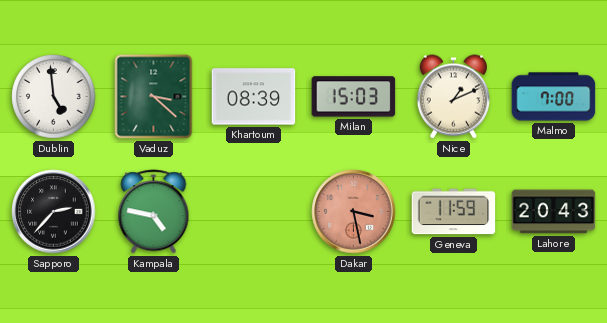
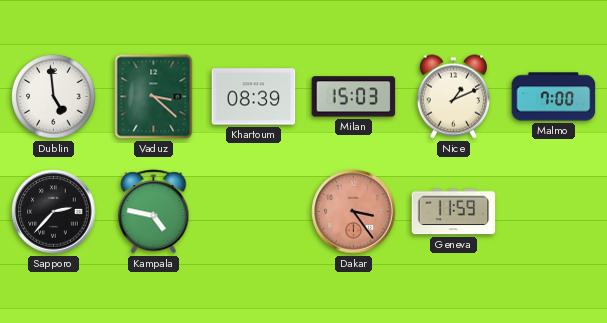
Dakar: 3:28 -> 3:24 (354, 212)
Lahore: 20:43 -> none (554, 212)
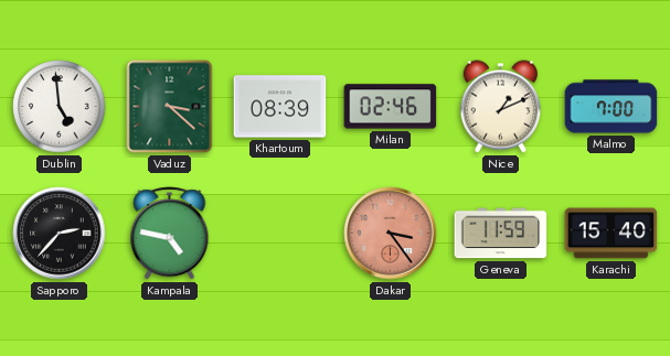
Milan: 15:03 -> 02:46 (391, 107)
Karachi: none -> 15:40 (611, 234)
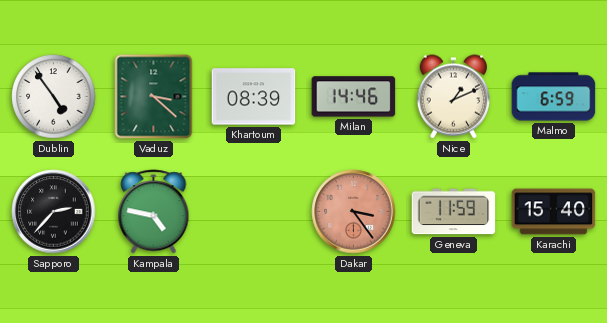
Dublin: 4:59 -> 4:54 (54, 97)
Milan: 02:46 -> 14:46 (354, 97)
Malmo: 7:00 -> 6:59 (554, 97)
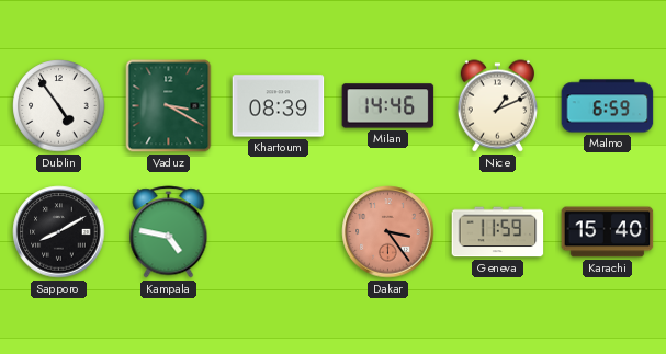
Vaduz: 3:22 -> 3:20 (169, 106)
Sapporo: 2:37 -> 8:10 (59, 232)
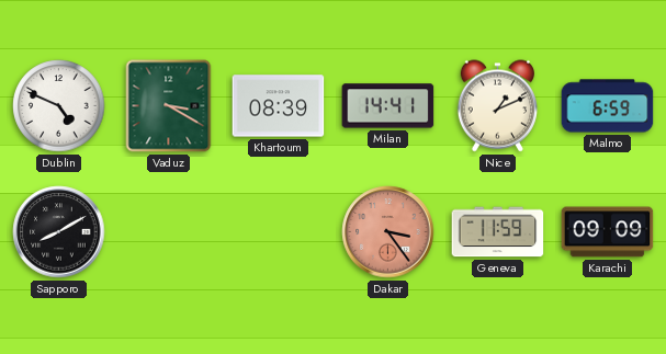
Dublin: 4:54 -> 4:49 (59, 106)
Milan: 14:46 -> 14:41 (388, 106)
Kampala: 4:47 -> none (169, 232)
Karachi: 15:40 -> 09:09 (608, 232)
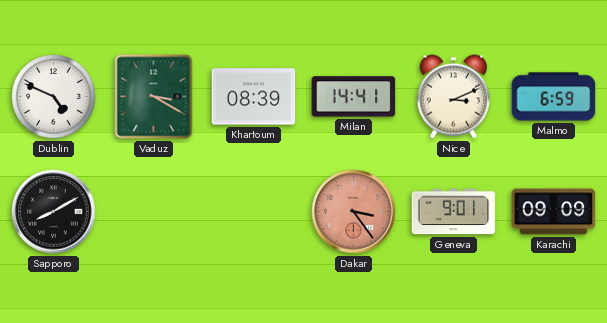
Nice: 1:11 -> 3:11 (453, 97)
Geneva: 11:59 -> 9:01 (454, 212)
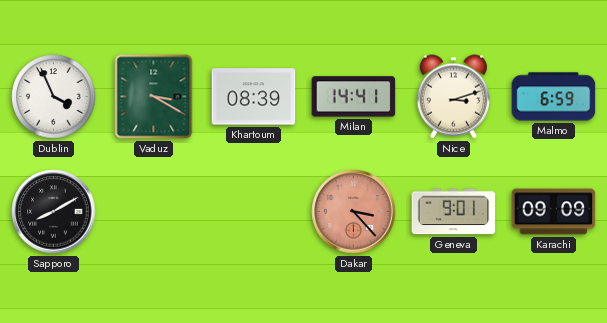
Dublin: 4:49 -> 3:56 (54, 97)
Nice: 3:11 -> 3:12 (453, 97)
Dakar: 3:24 -> 3:23 (354, 212)
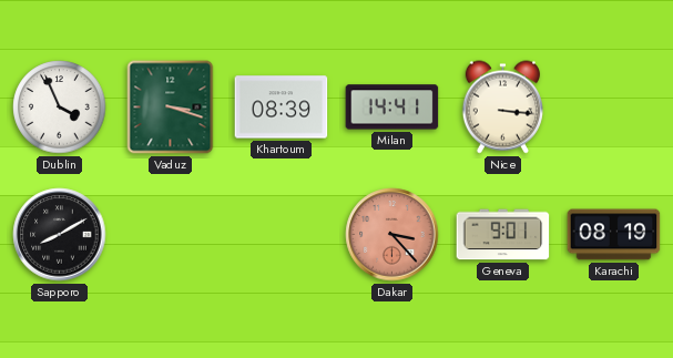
Vaduz: 3:20 -> 3:18 (171, 108)
Nice: 3:12 -> 3:16 (502, 108)
Malmo: 6:59 -> none (554, 97)
Karachi: 09:09 -> 08:19 (614, 235)
